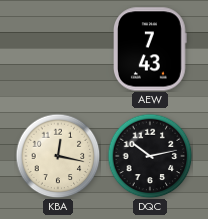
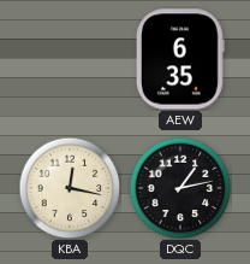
AEW: 7:43 -> 6:35 (181, 59)
DQC: 10:13 -> 1:13 (180, 188)
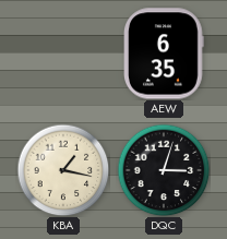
KBA: 12:17 -> 1:17 (63, 170)
DQC: 1:13 -> 3:03 (164, 170)
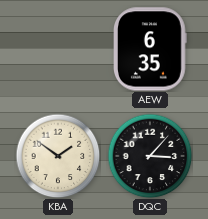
KBA: 1:17 -> 1:51 (58, 156)
DQC: 3:03 -> 3:07 (150, 156)
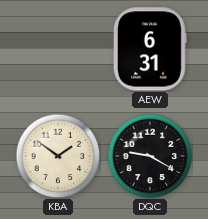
AEW: 6:35 -> 6:31 (151, 49)
DQC: 3:07 -> 9:20 (150, 156)
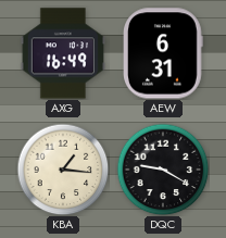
AXG: none -> 16:49 (63, 53)
KBA: 1:51 -> 1:16 (63, 170)
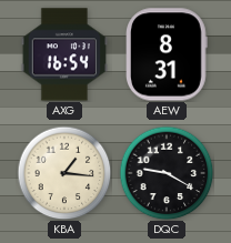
AXG: 16:49 -> 16:54 (64, 54)
AEW: 6:31 -> 8:31 (168, 54)
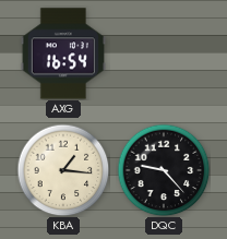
AEW: 8:31 -> none (168, 54)
DQC: 9:20 -> 9:23 (164, 170)
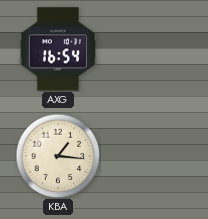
DQC: 9:23 -> none (164, 170)
